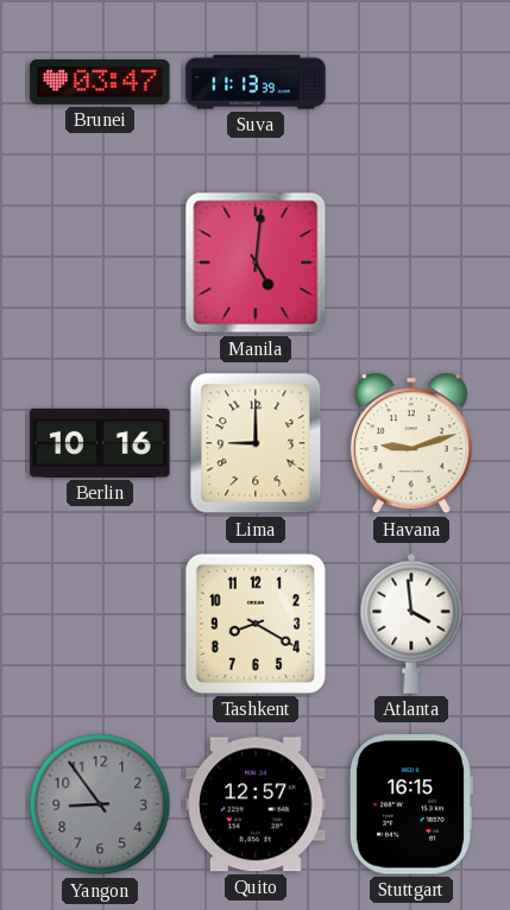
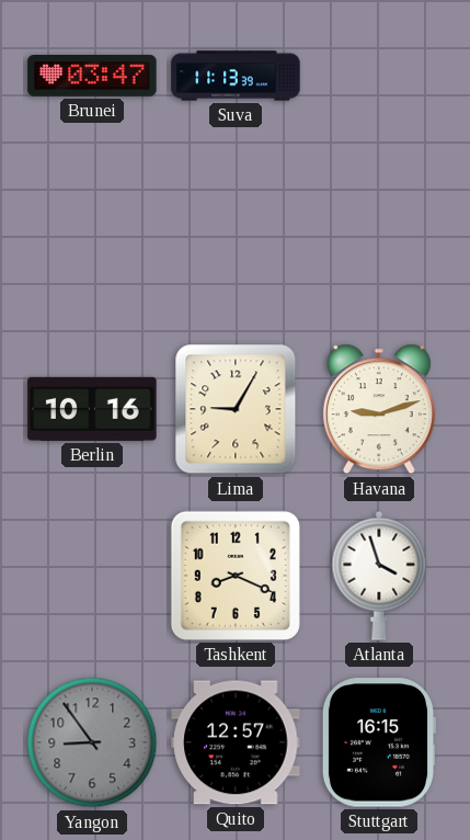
Manila: 5:01 -> none (256, 263)
Lima: 9:00 -> 9:05 (236, 409)
Tashkent: 8:20 -> 8:19 (236, 576)
Atlanta: 3:59 -> 3:57 (379, 576)
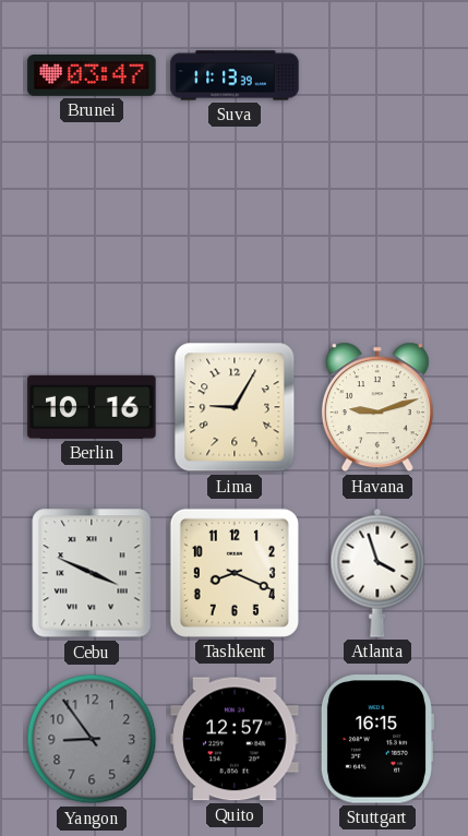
Cebu: none -> 3:49 (92, 573)
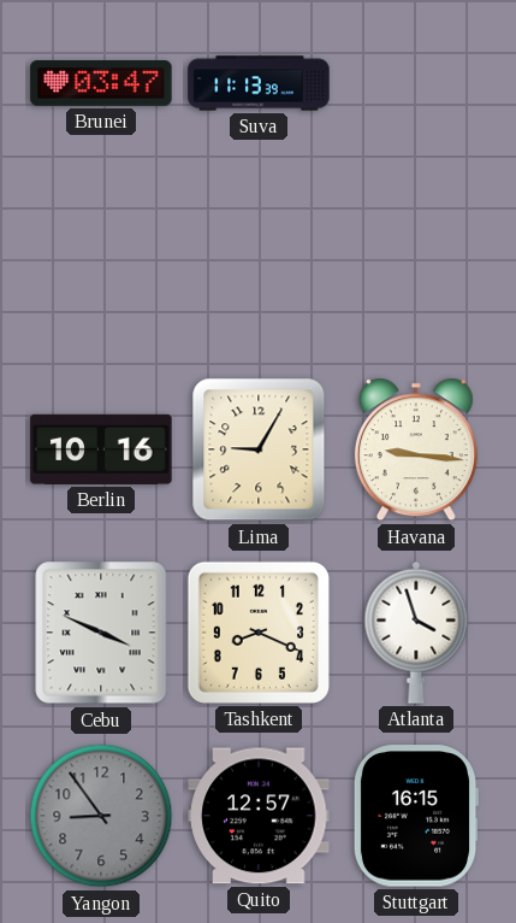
Havana: 9:12 -> 9:16 (416, 449)
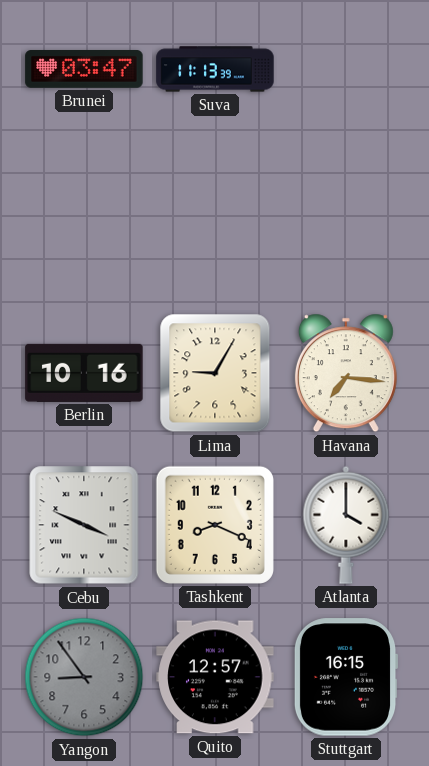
Havana: 9:16 -> 7:16 (346, 373)
Atlanta: 3:57 -> 4:00 (346, 525)
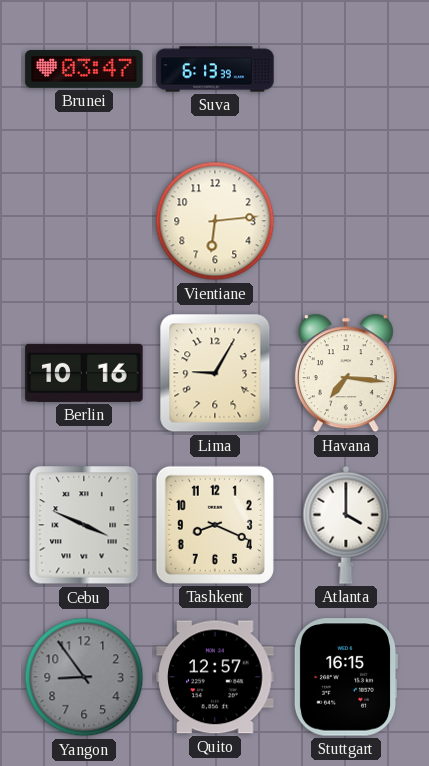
Suva: 11:13 -> 6:13 (215, 69)
Vientiane: none -> 6:14 (215, 221)
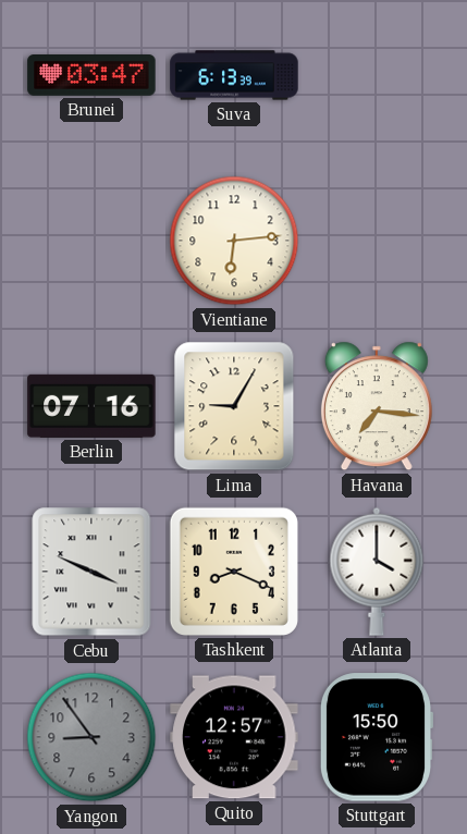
Berlin: 10:16 -> 07:16 (91, 406)
Stuttgart: 16:15 -> 15:50 (377, 737)
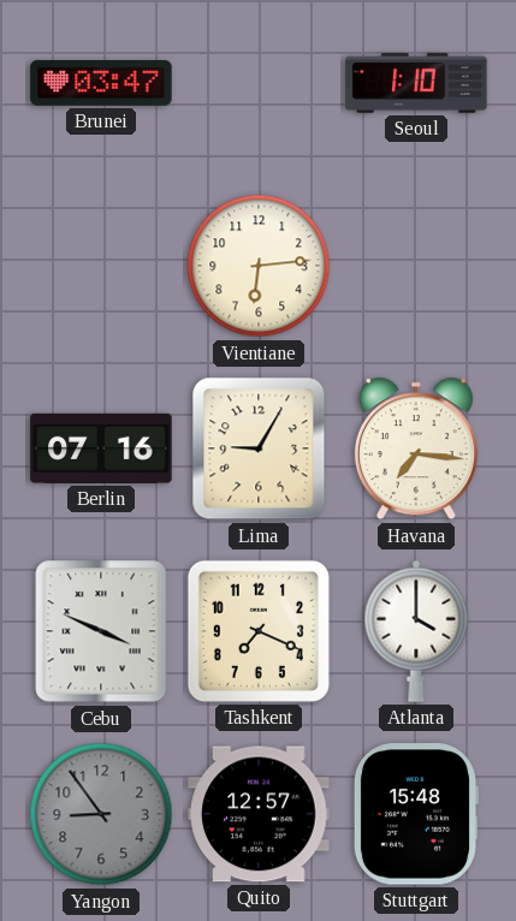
Suva: 6:13 -> none (234, 75)
Seoul: none -> 1:10 (416, 83)
Tashkent: 8:19 -> 7:19 (259, 631)
Stuttgart: 15:50 -> 15:48 (416, 814)
